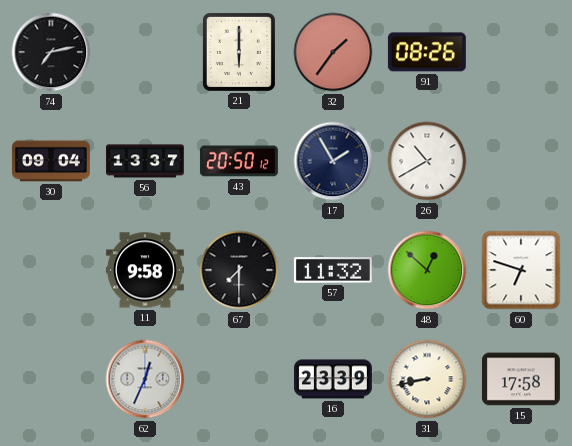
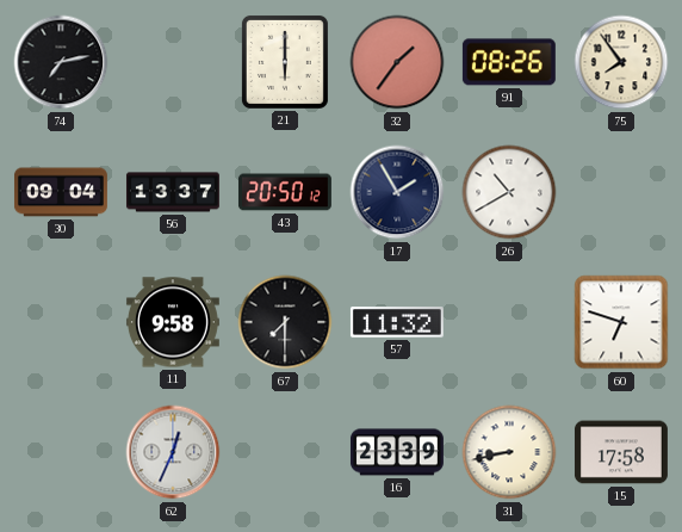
75: none -> 7:54 (621, 62)
48: 12:52 -> none (427, 270)
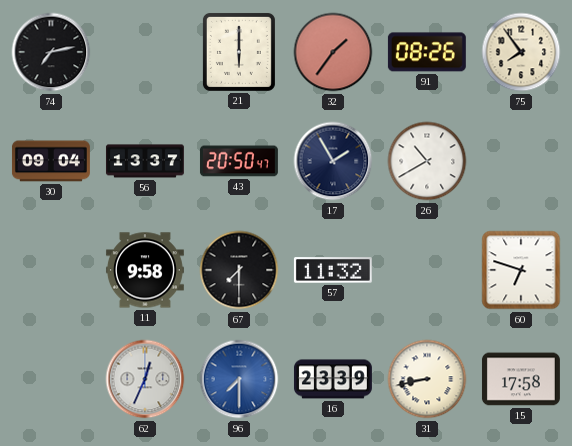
43: 20:50:12 -> 20:50:47 (239, 161)
96: none -> 7:30 (239, 379)
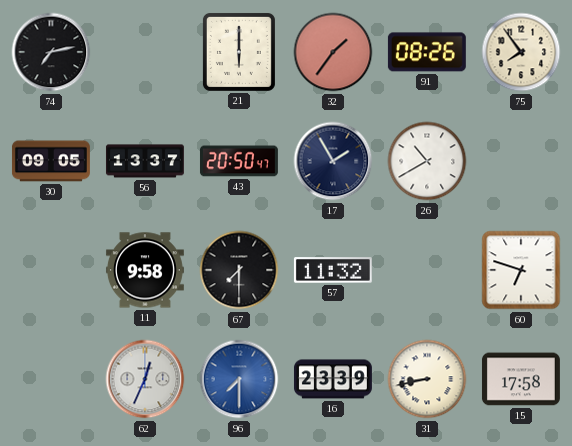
30: 09:04 -> 09:05 (51, 161)
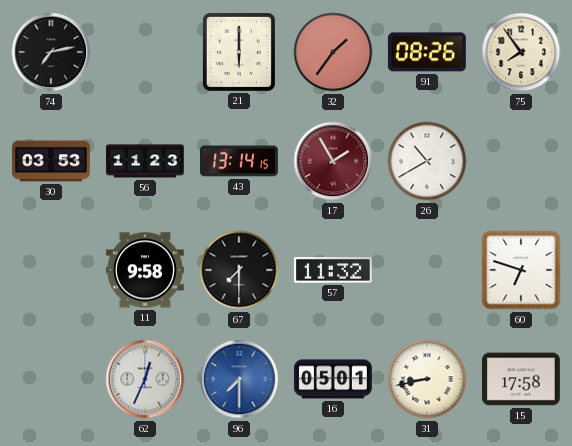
30: 09:05 -> 03:53 (51, 161)
56: 13:37 -> 11:23 (145, 161)
43: 20:50 -> 13:14 (239, 161)
17 dial: navy -> burgundy (333, 161)
16: 23:39 -> 05:01 (333, 379)
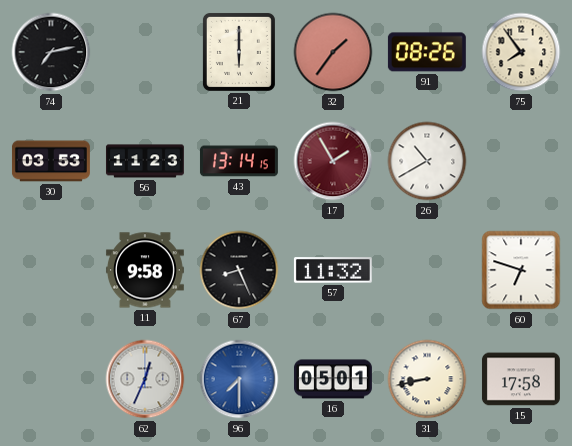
67: 7:30 -> 8:26 (239, 270)
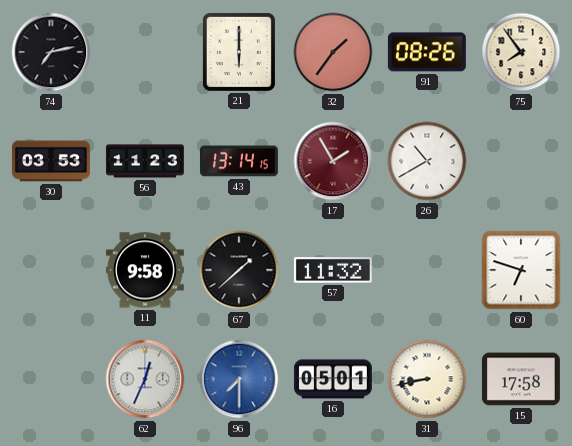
67: 8:26 -> 1:38 (239, 270)
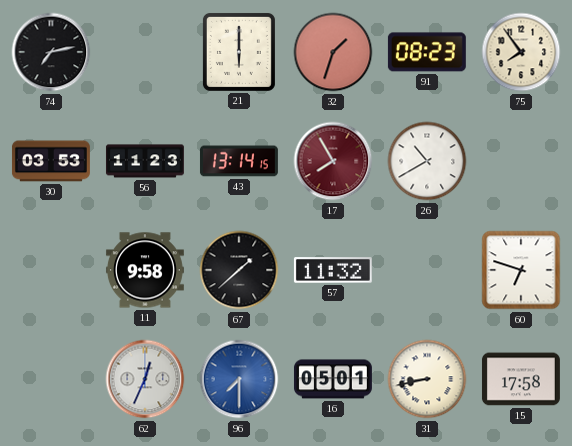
32: 1:36 -> 1:33 (333, 52)
91: 08:26 -> 08:23 (427, 52)
17: 1:55 -> 7:55 (333, 161)
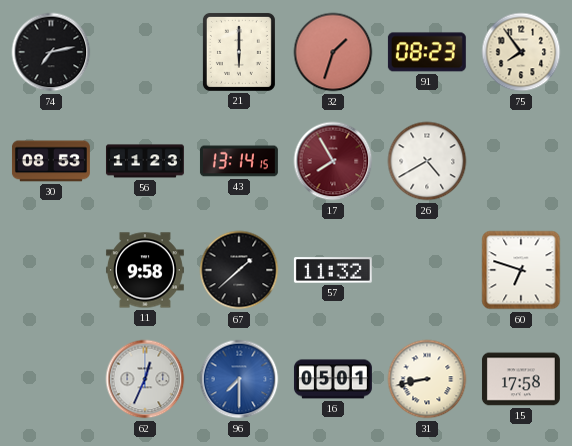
30: 03:53 -> 08:53 (51, 161)
26: 10:40 -> 4:40 (427, 161)
